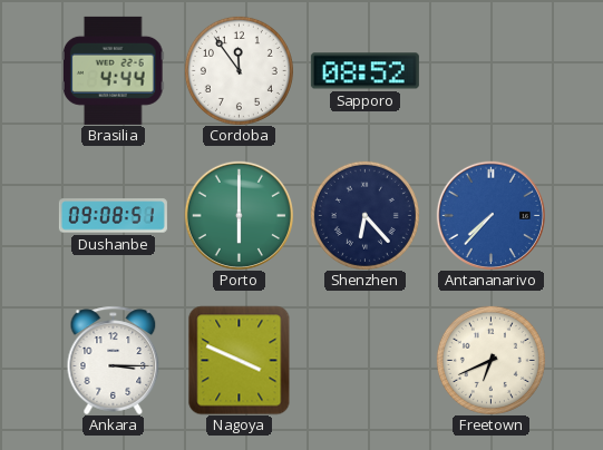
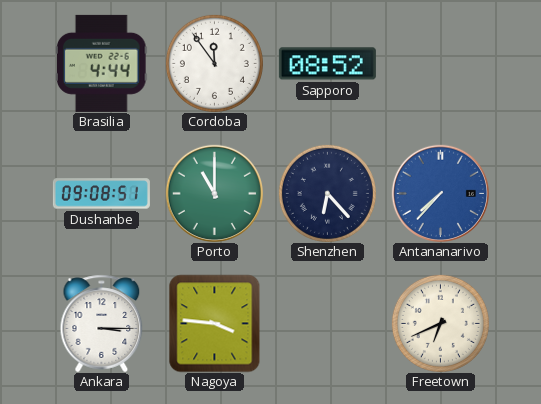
Porto: 6:00 -> 11:00 (214, 193)
Nagoya: 3:49 -> 3:46 (215, 323)
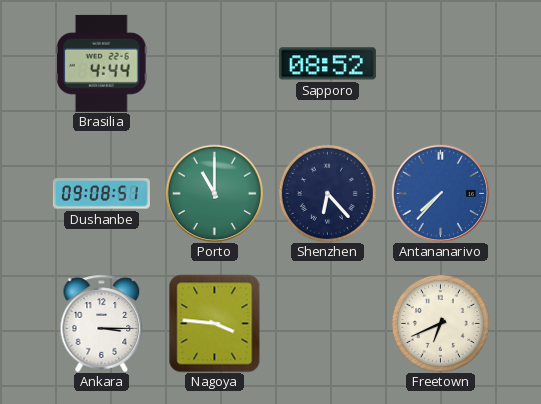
Cordoba: 11:54 -> none (214, 63)
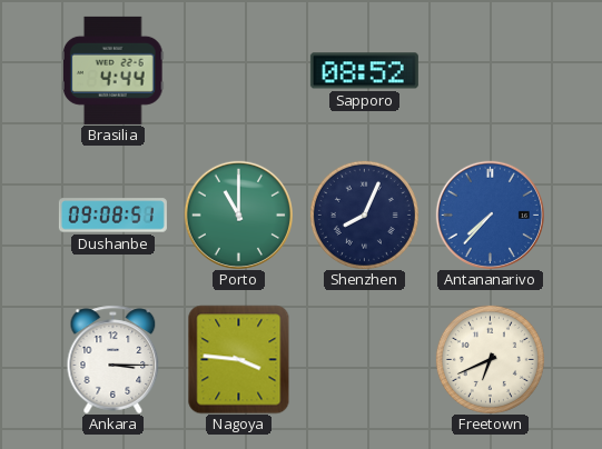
Shenzhen: 6:23 -> 8:04 (364, 214)
